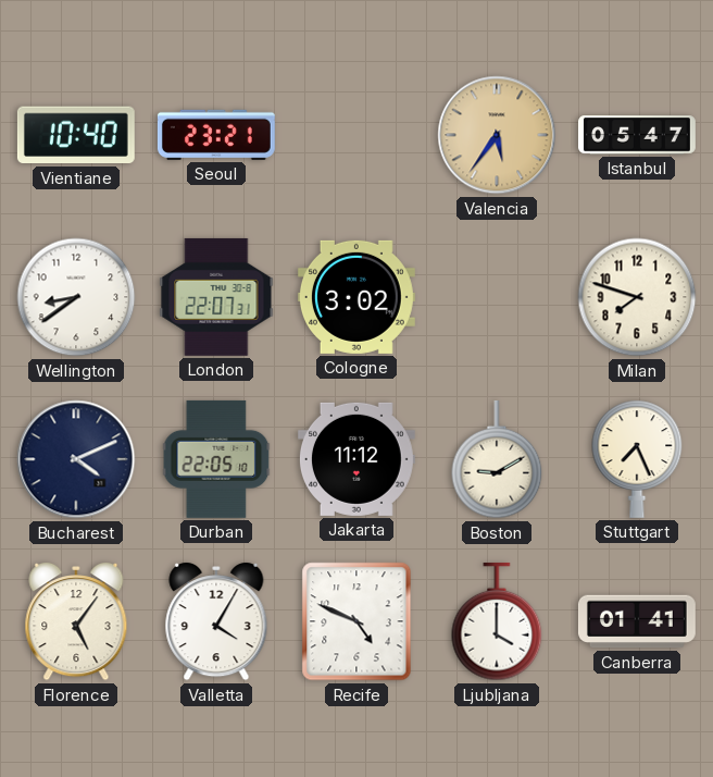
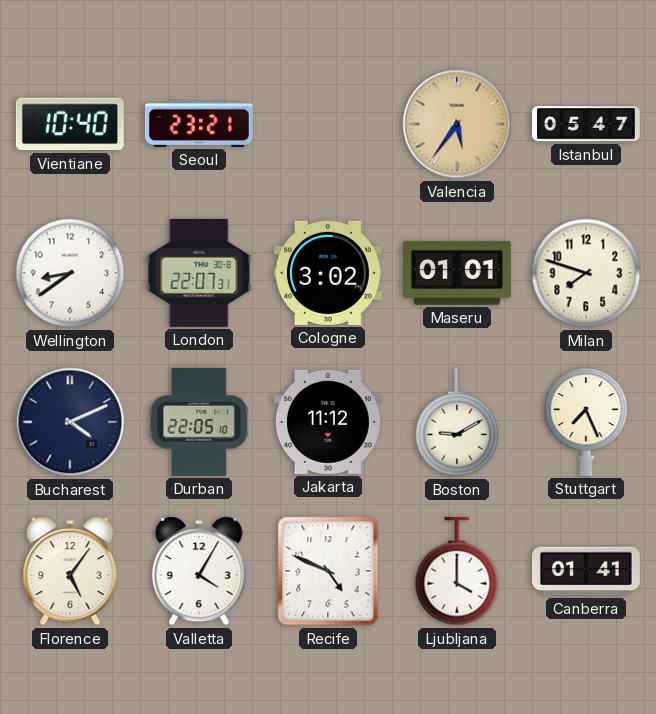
Maseru: none -> 01:01 (457, 273)
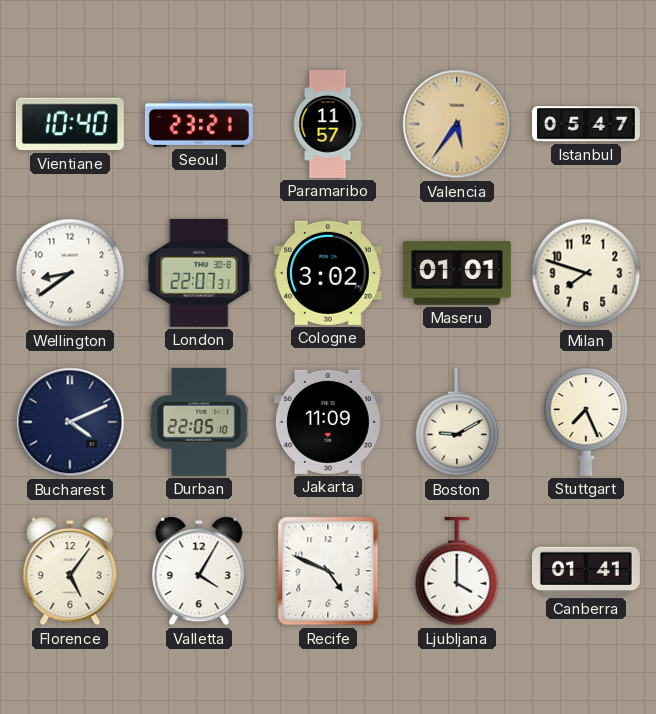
Paramaribo: none -> 11:57 (328, 124)
Jakarta: 11:12 -> 11:09 (328, 422)
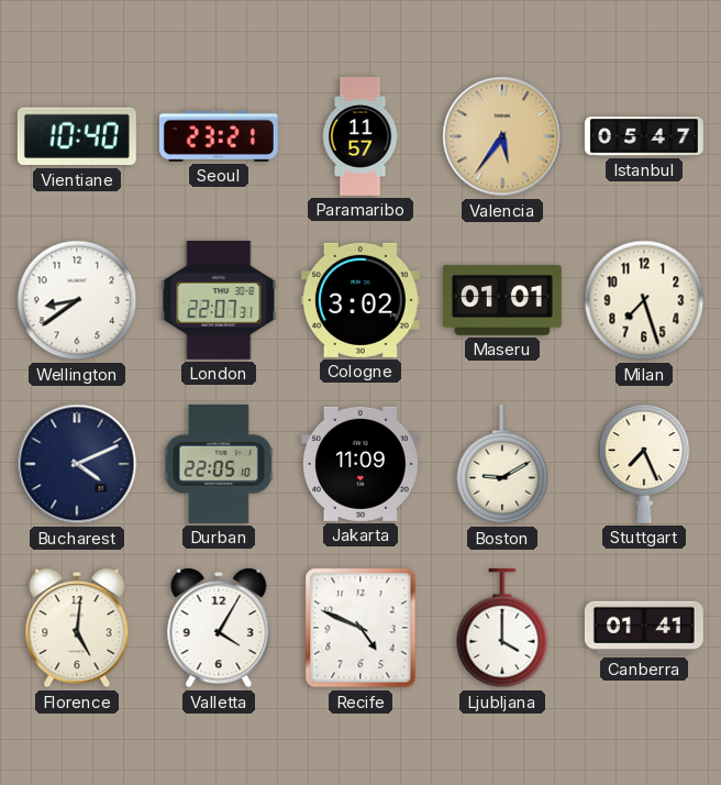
Milan: 7:48 -> 7:27 (644, 300)
Florence: 5:06 -> 5:01 (77, 629)
